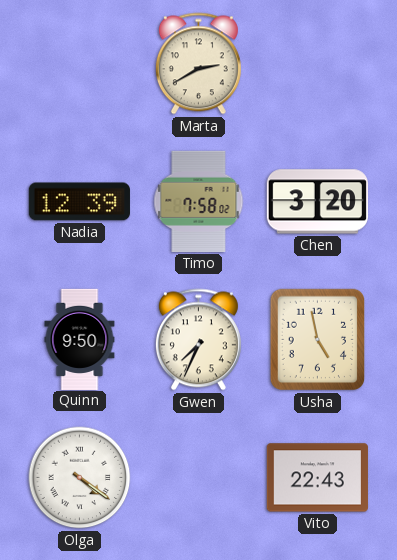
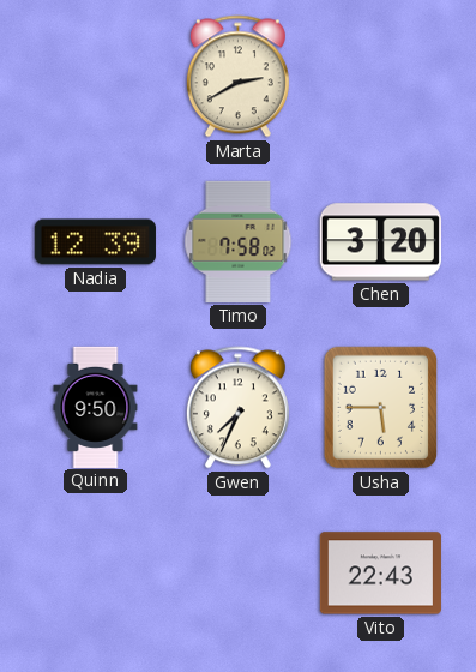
Usha: 4:58 -> 5:45 (380, 408)
Olga: 4:21 -> none (80, 478)
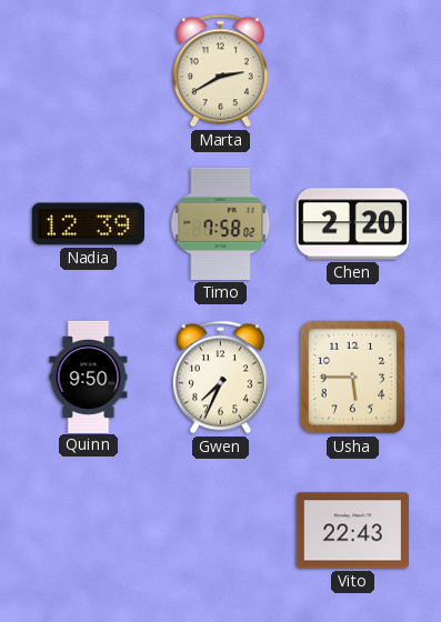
Chen: 3:20 -> 2:20 (352, 224)
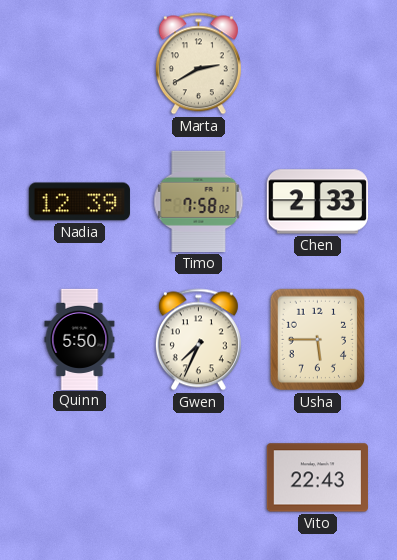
Chen: 2:20 -> 2:33 (317, 202)
Quinn: 9:50 -> 5:50 (80, 339)
